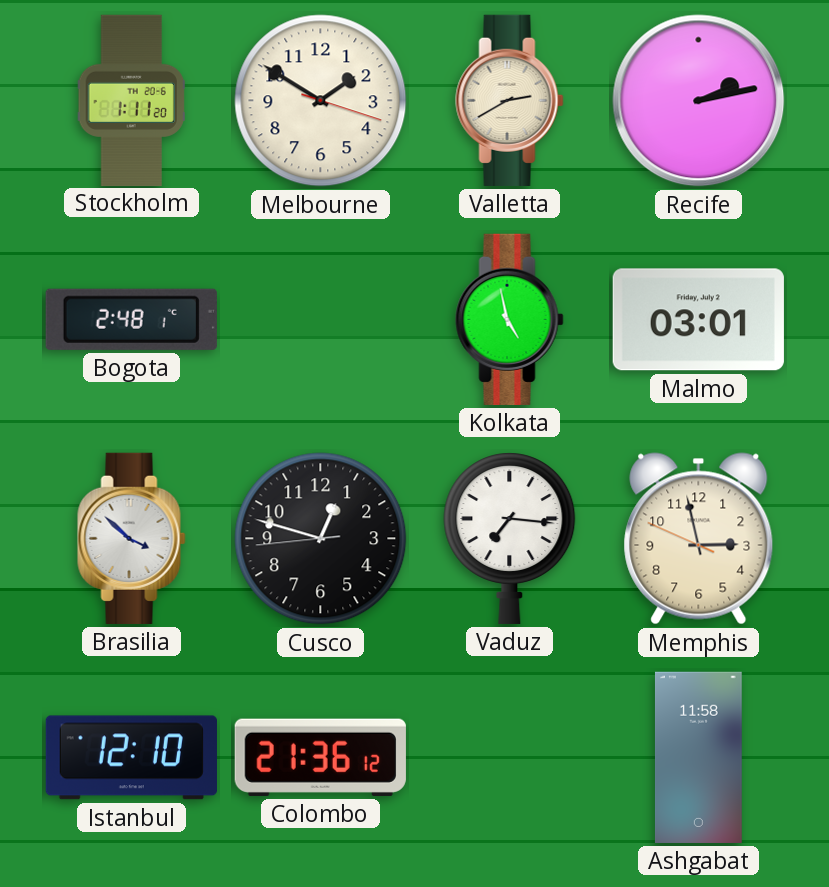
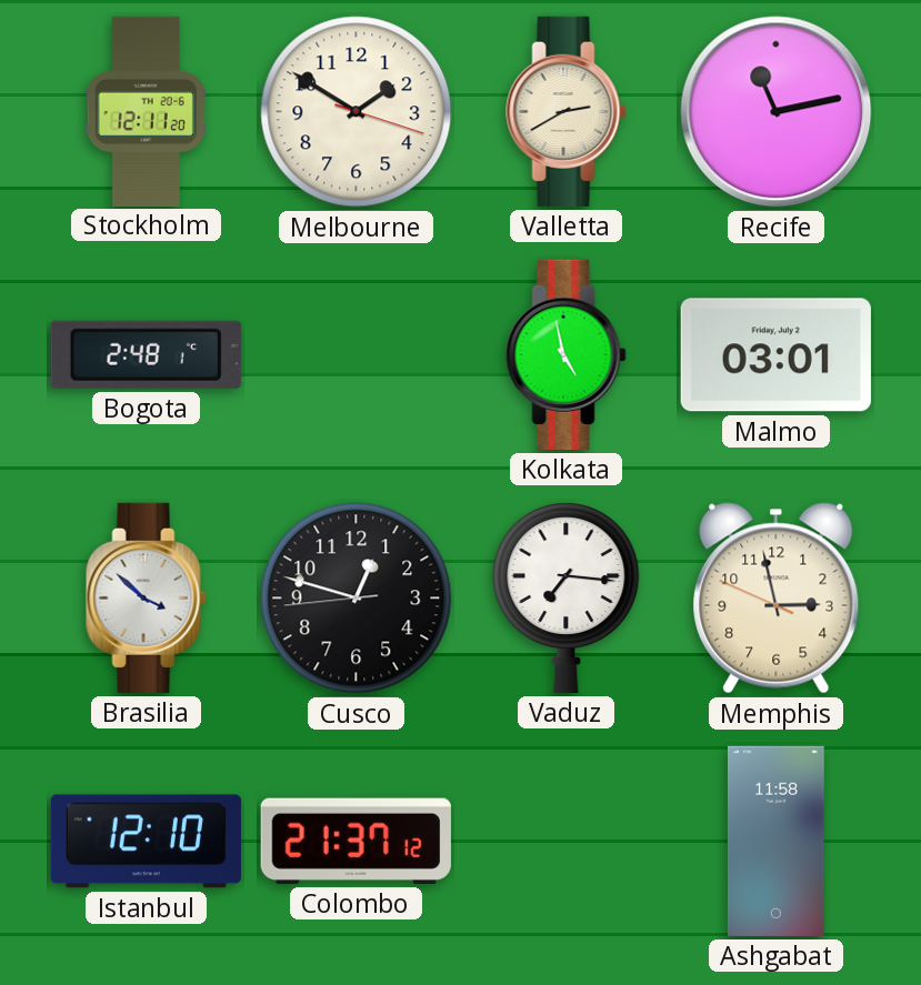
Stockholm: 1:11 -> 12:11 (146, 111)
Recife: 2:13 -> 11:13 (777, 112)
Colombo: 21:36 -> 21:37 (356, 841)
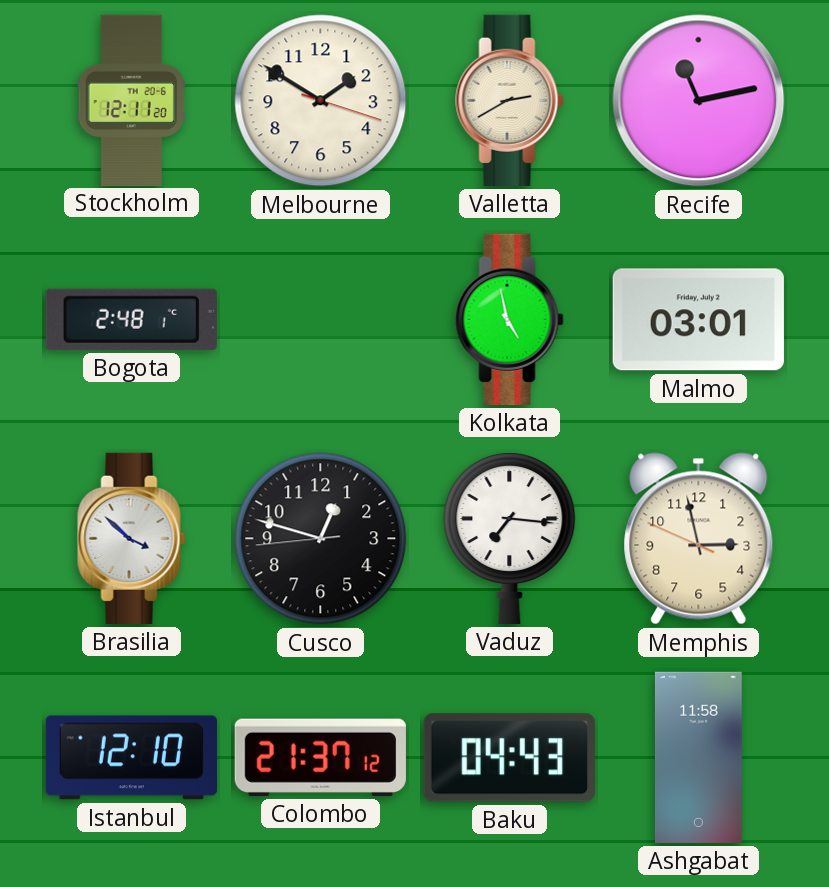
Baku: none -> 04:43 (509, 758)
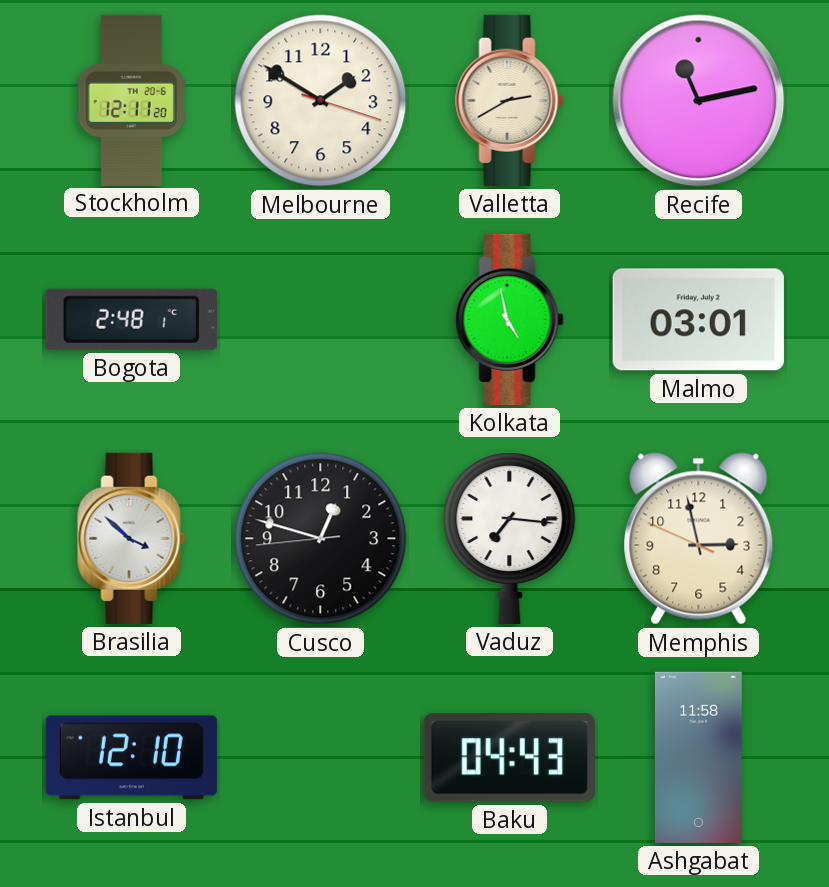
Colombo: 21:37 -> none (320, 757)
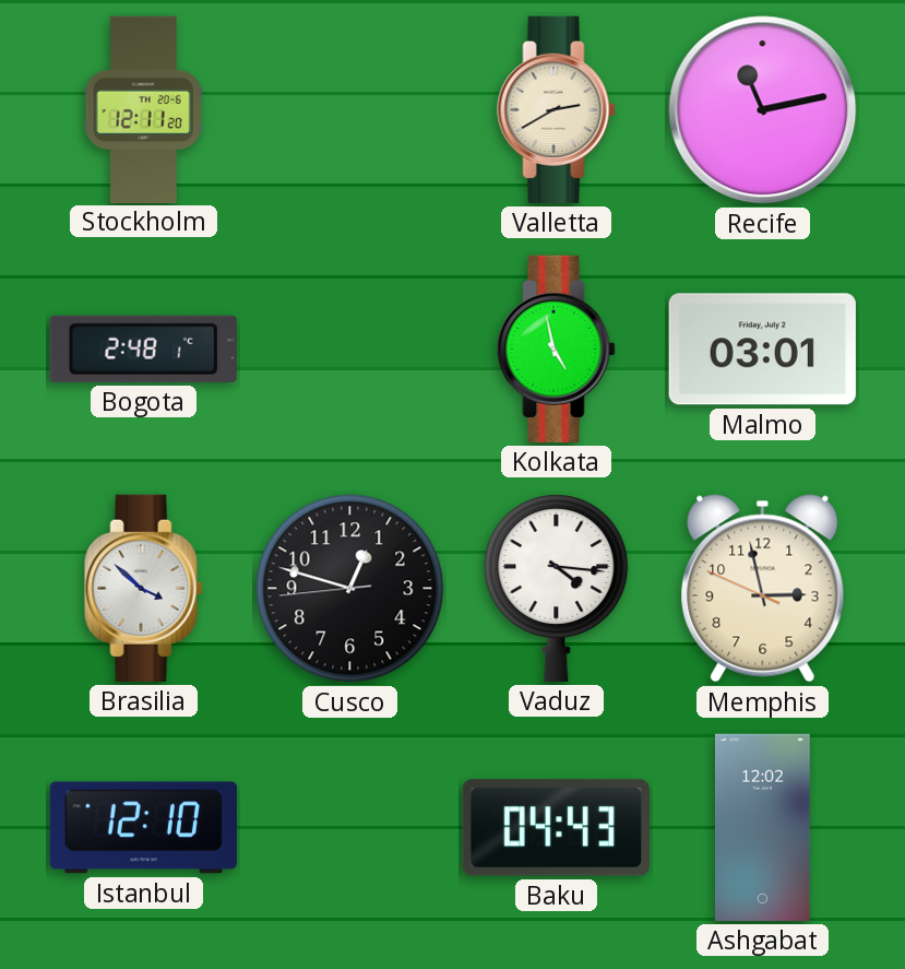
Melbourne: 1:50 -> none (321, 101)
Vaduz: 7:16 -> 4:16 (557, 588)
Ashgabat: 11:58 -> 12:02 (762, 827)
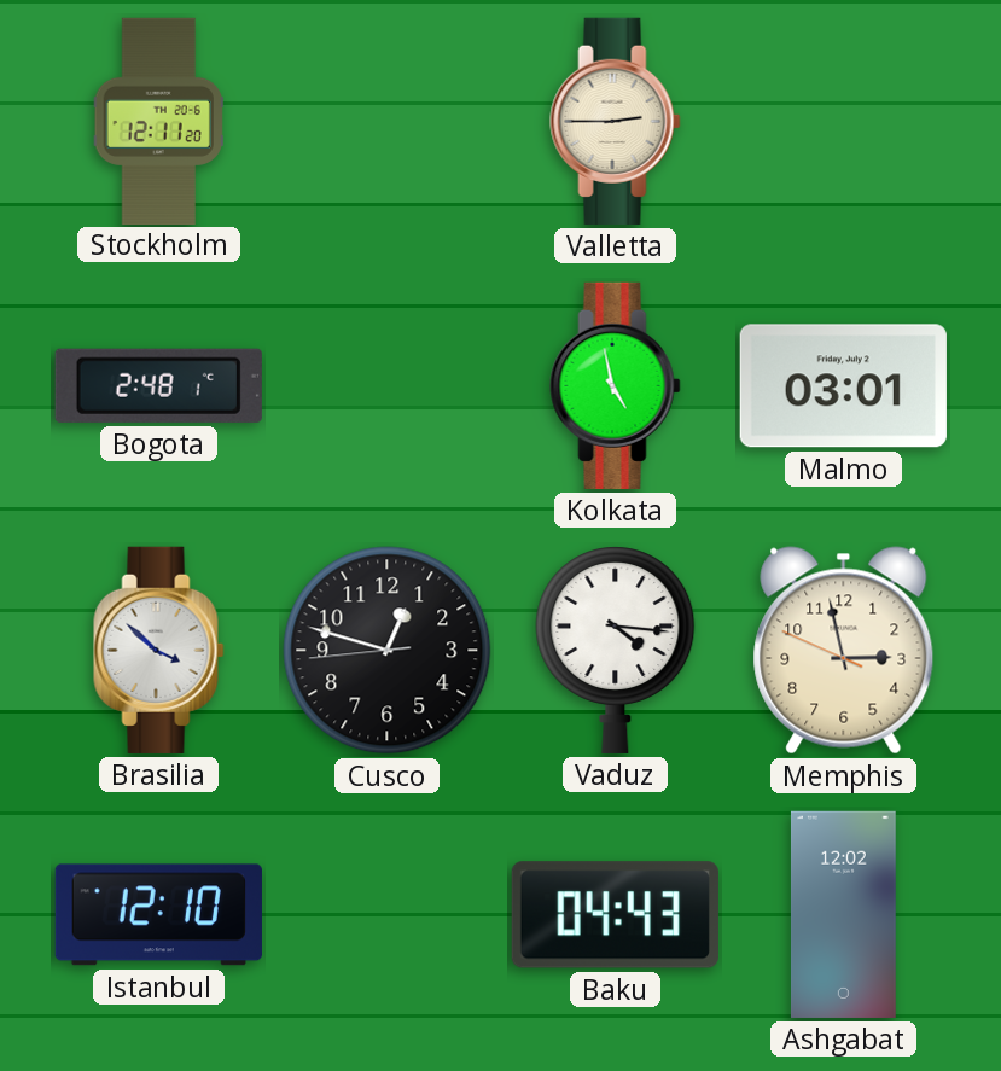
Valletta: 2:40 -> 2:45 (616, 121)
Recife: 11:13 -> none (763, 110)
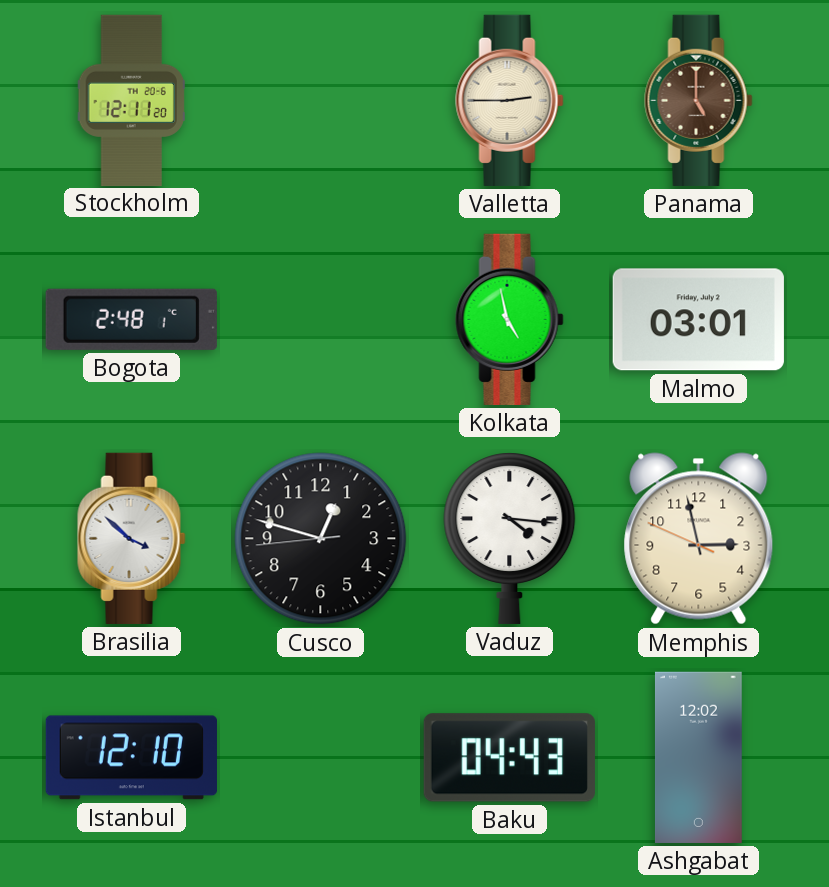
Panama: none -> 5:00 (699, 100)
